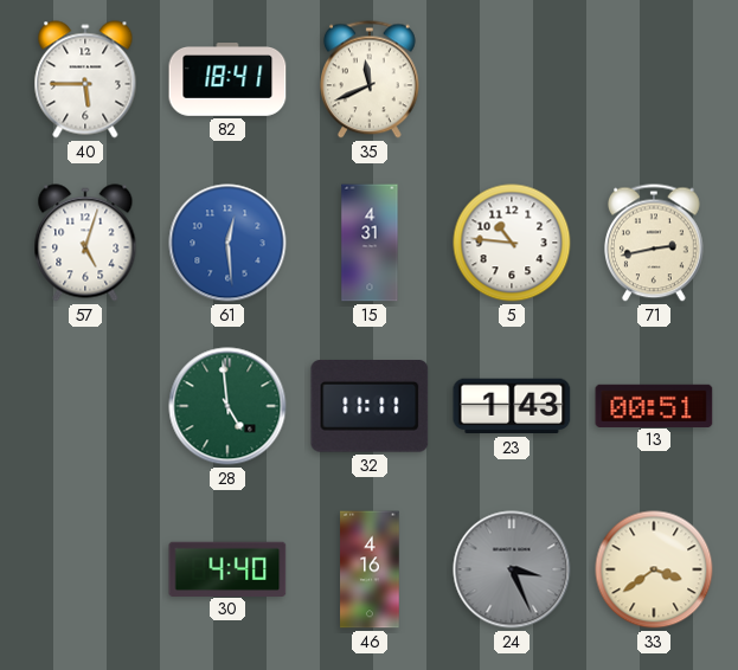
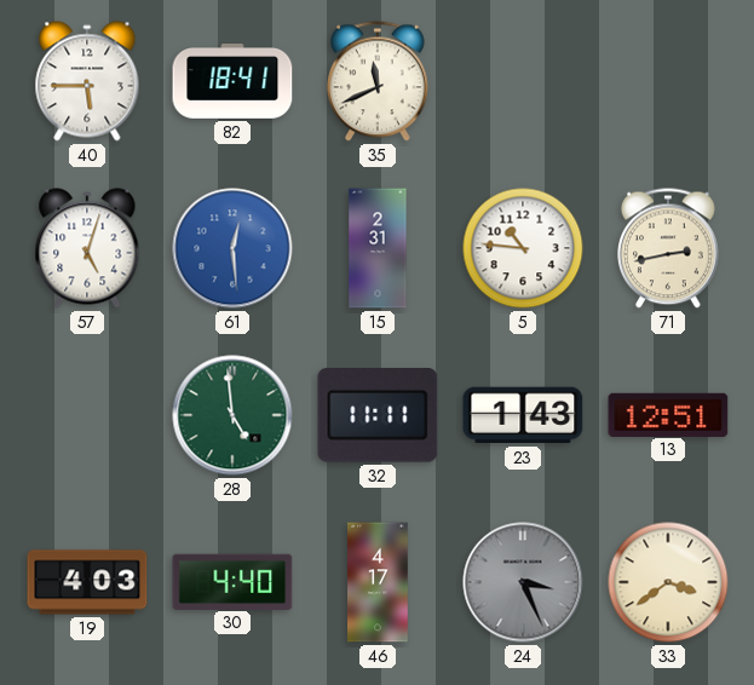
15: 4:31 -> 2:31 (378, 248)
13: 00:51 -> 12:51 (668, 414)
19: none -> 4:03 (87, 582)
46: 4:16 -> 4:17 (378, 582)
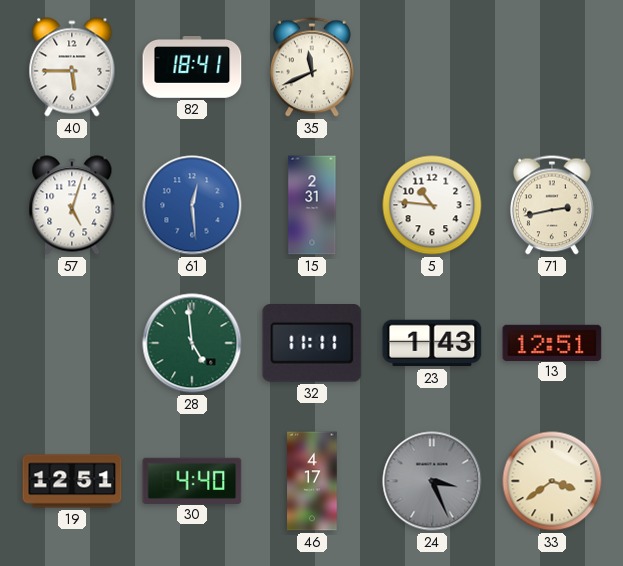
19: 4:03 -> 12:51 (72, 481)
